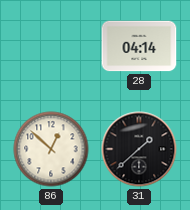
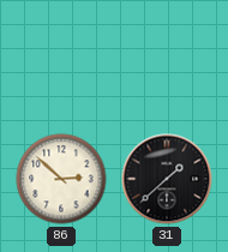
28: 04:14 -> none (139, 46)
86: 12:52 -> 2:52 (61, 179)
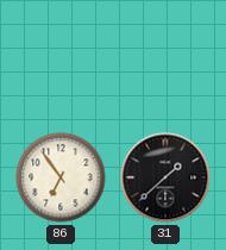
86: 2:52 -> 6:54 (61, 177)
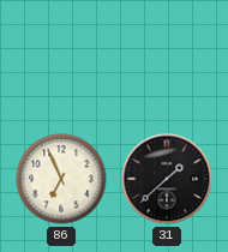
86: 6:54 -> 6:56 (61, 179)
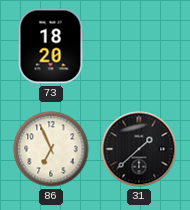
73: none -> 18:20 (51, 46)
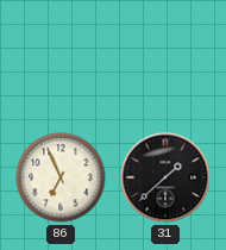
73: 18:20 -> none (51, 46)
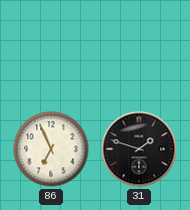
31: 1:38 -> 1:48 (139, 149)
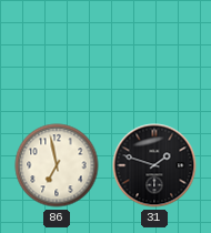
86: 6:56 -> 6:58 (57, 165)
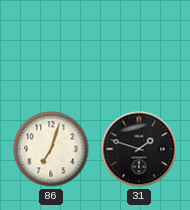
86: 6:58 -> 7:03 (51, 149)
